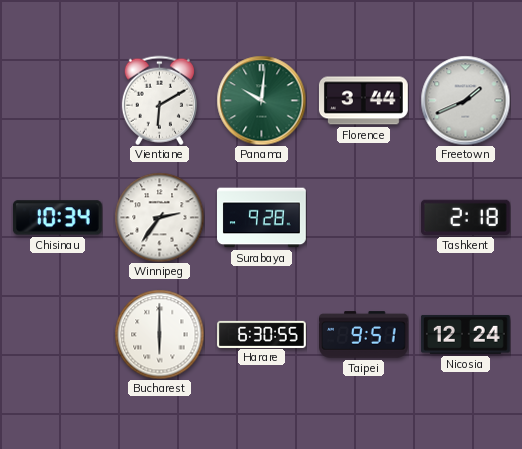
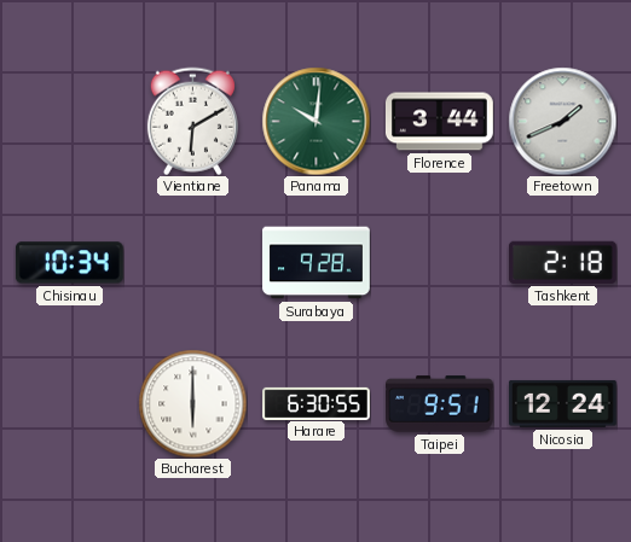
Winnipeg: 2:36 -> none (159, 217)
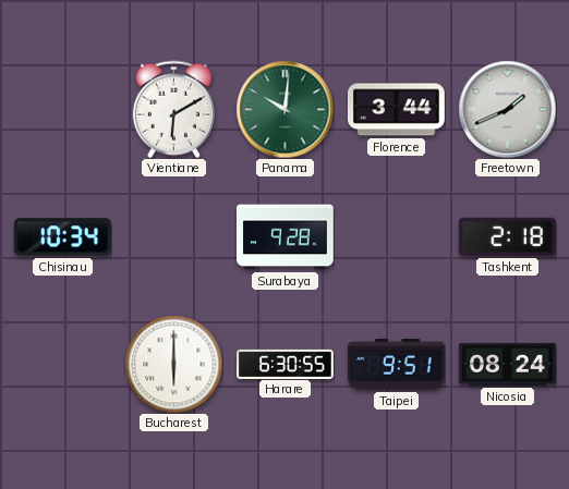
Nicosia: 12:24 -> 08:24 (507, 364)
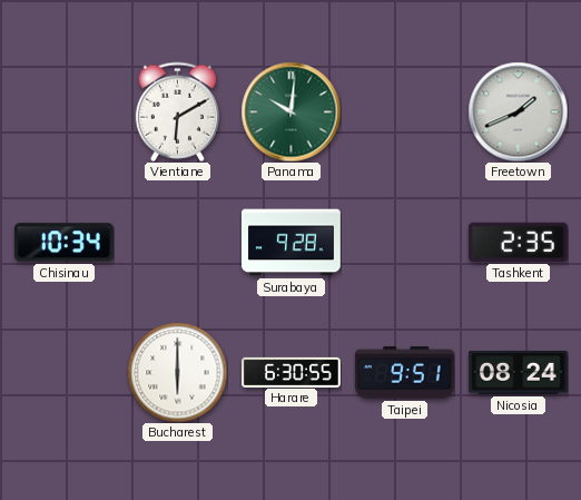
Florence: 3:44 -> none (397, 110)
Tashkent: 2:18 -> 2:35 (518, 242)
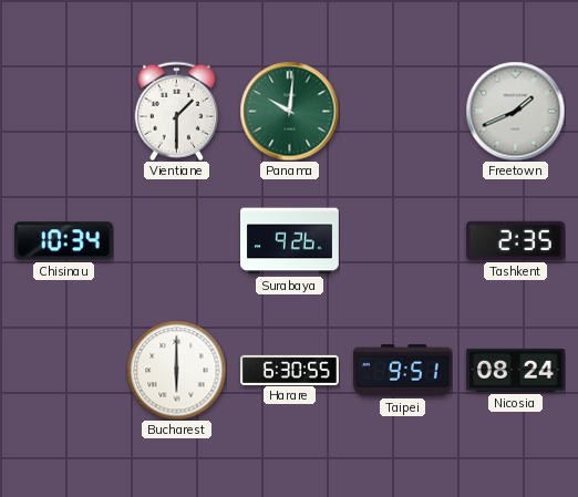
Vientiane: 6:10 -> 1:30 (176, 111)
Surabaya: 9:28 -> 9:26 (290, 241)
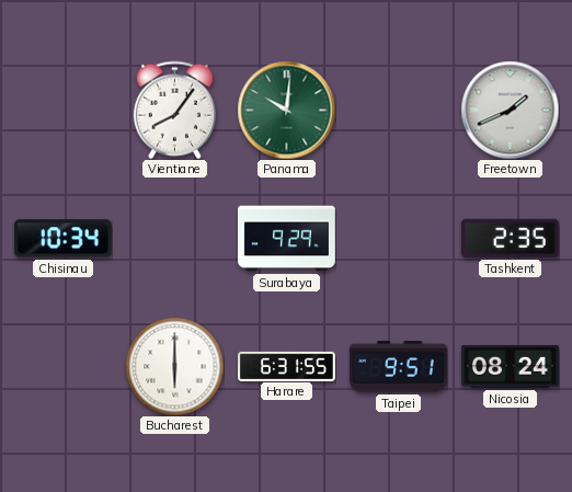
Vientiane: 1:30 -> 8:06 (174, 110)
Surabaya: 9:26 -> 9:29 (287, 239)
Harare: 6:30 -> 6:31 (287, 366)
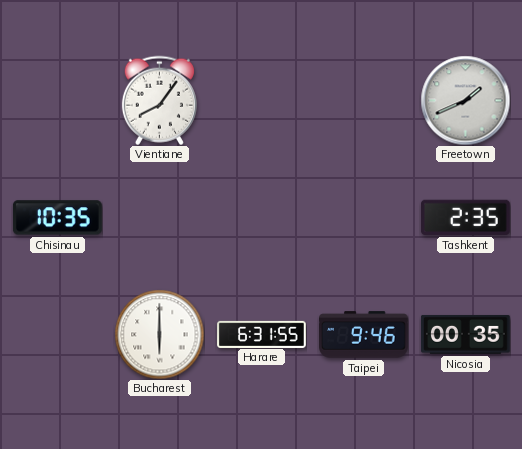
Panama: 10:01 -> none (286, 110)
Chisinau: 10:34 -> 10:35 (57, 218)
Surabaya: 9:29 -> none (287, 239)
Taipei: 9:51 -> 9:46 (364, 335)
Nicosia: 08:24 -> 00:35 (465, 334)
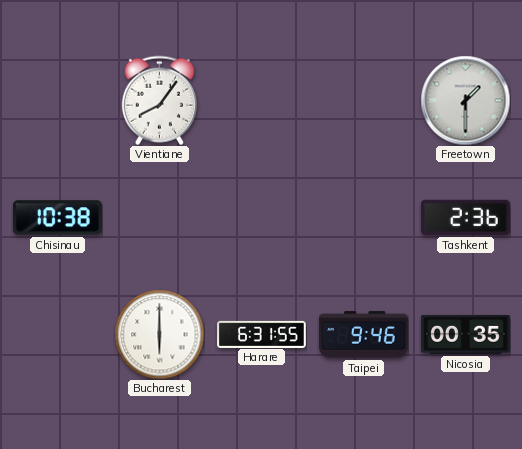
Freetown: 1:41 -> 1:30 (465, 100)
Chisinau: 10:35 -> 10:38 (57, 218)
Tashkent: 2:35 -> 2:36 (465, 217)
